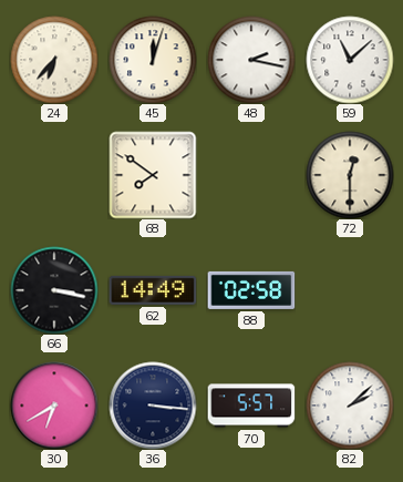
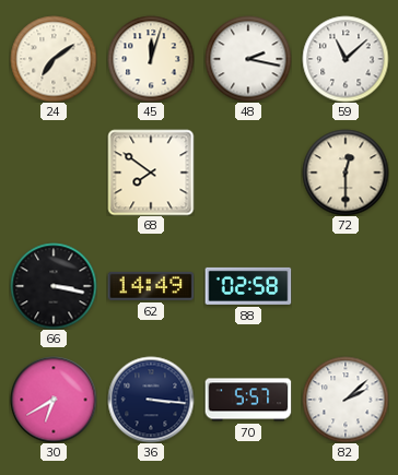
24: 6:37 -> 7:09 (54, 59)
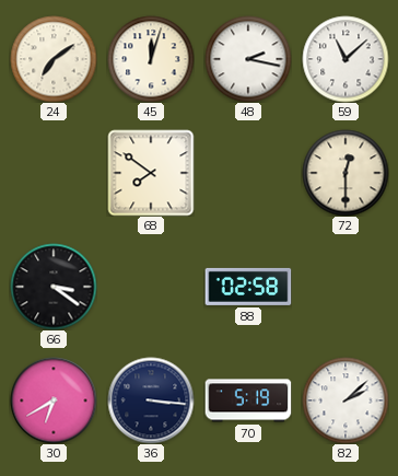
66: 3:17 -> 3:21 (54, 287)
62: 14:49 -> none (151, 286)
70: 5:57 -> 5:19 (248, 400)
